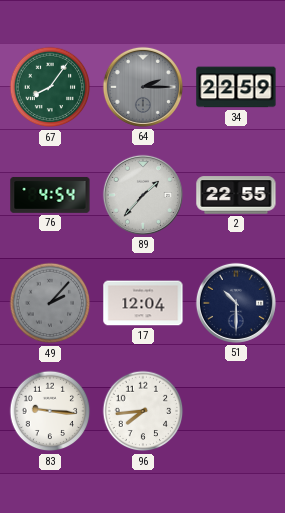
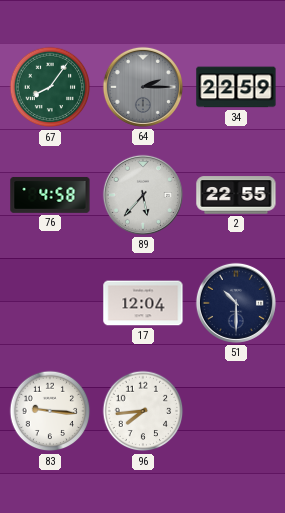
76: 4:54 -> 4:58 (50, 195)
89: 1:37 -> 5:37 (143, 195)
49: 2:07 -> none (50, 303)
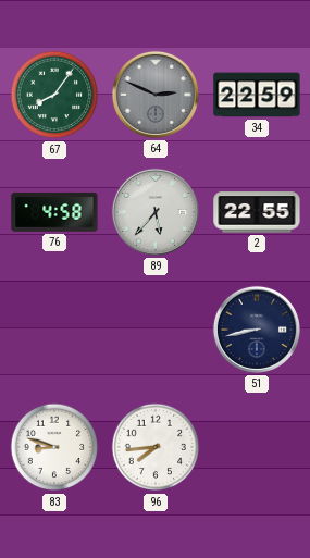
64: 2:15 -> 2:49 (156, 95)
17: 12:04 -> none (143, 303)
51: 10:30 -> 8:43 (257, 330)
83: 9:16 -> 8:48 (54, 447)
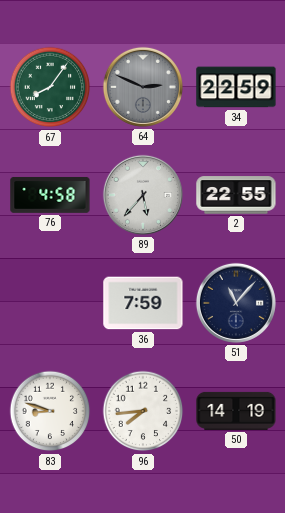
36: none -> 7:59 (143, 303)
51: 8:43 -> 11:07 (236, 303)
50: none -> 14:19 (236, 411)
